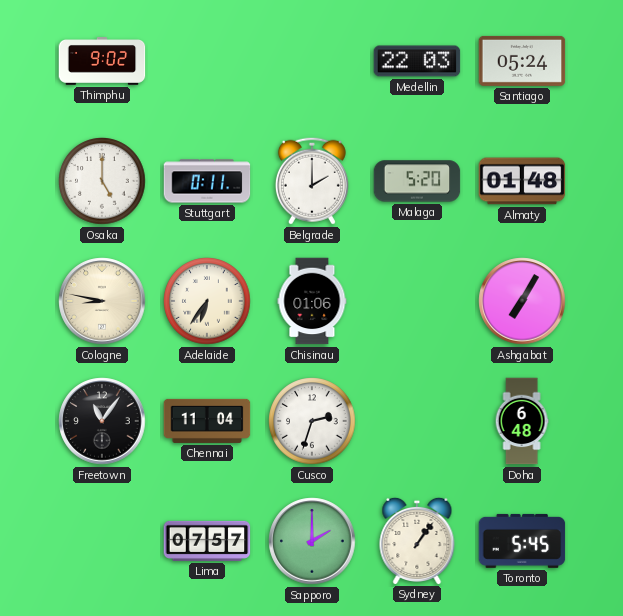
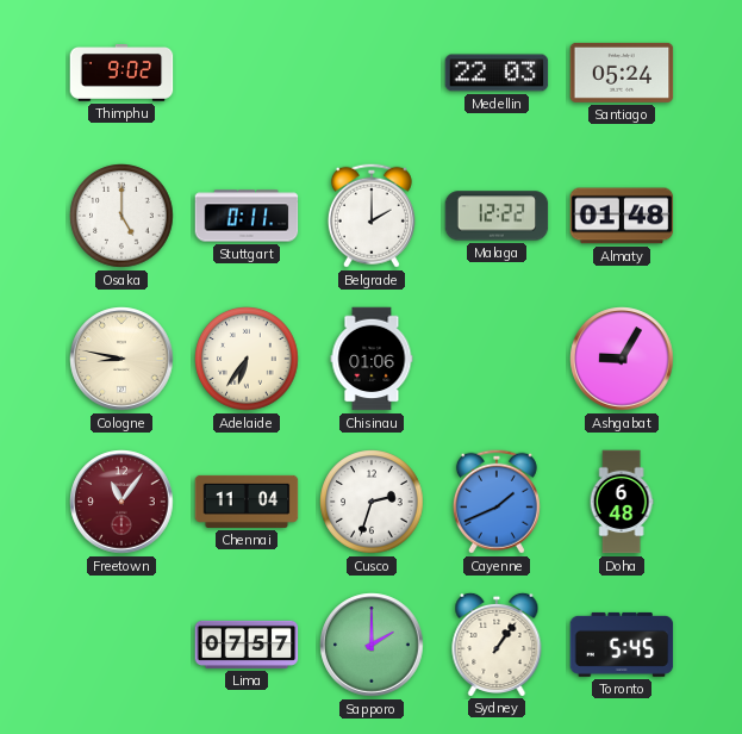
Malaga: 5:20 -> 12:22 (497, 216)
Ashgabat: 7:05 -> 9:05 (622, 359)
Freetown dial: black -> burgundy (121, 502)
Cayenne: none -> 1:41 (497, 502)
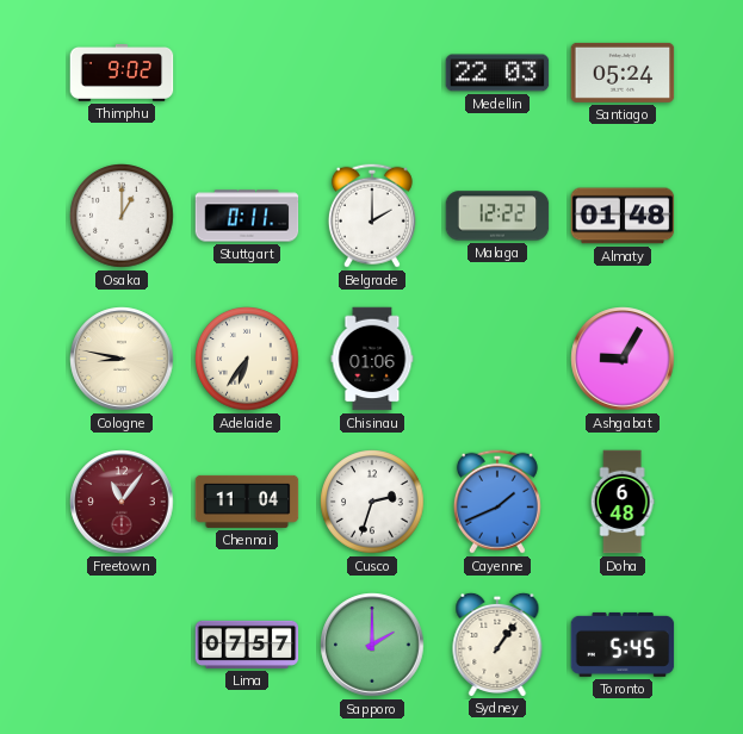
Osaka: 5:00 -> 1:00 (122, 216)
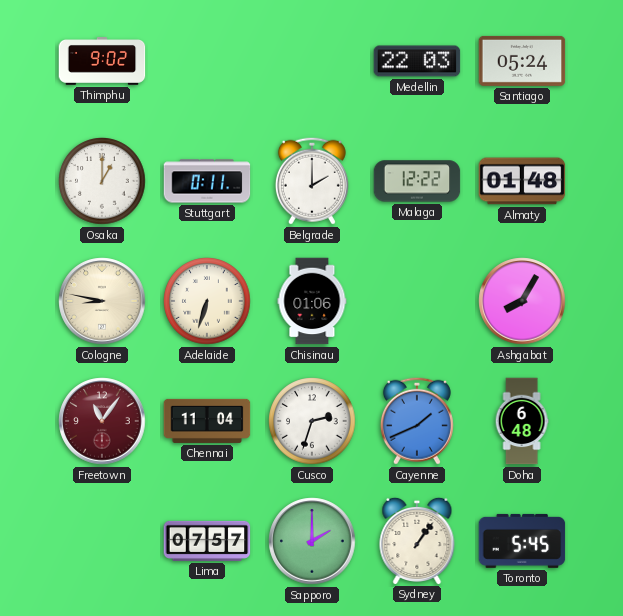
Adelaide: 6:36 -> 6:33 (207, 301)
Ashgabat: 9:05 -> 8:05 (522, 301)
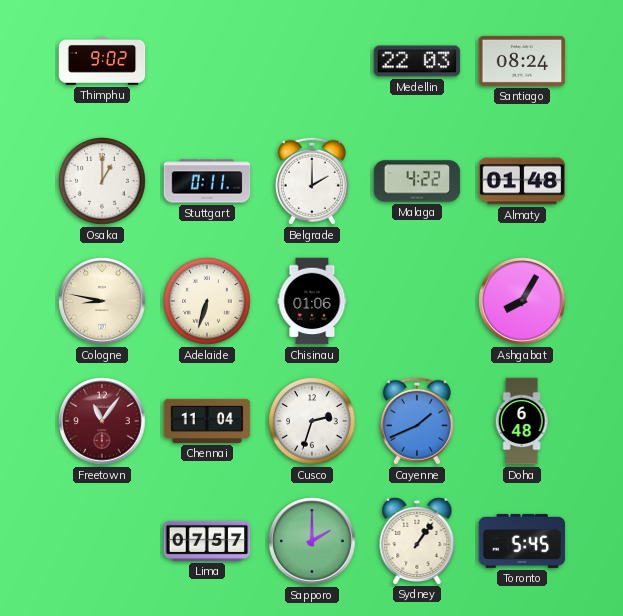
Santiago: 05:24 -> 08:24 (522, 61)
Malaga: 12:22 -> 4:22 (417, 181)
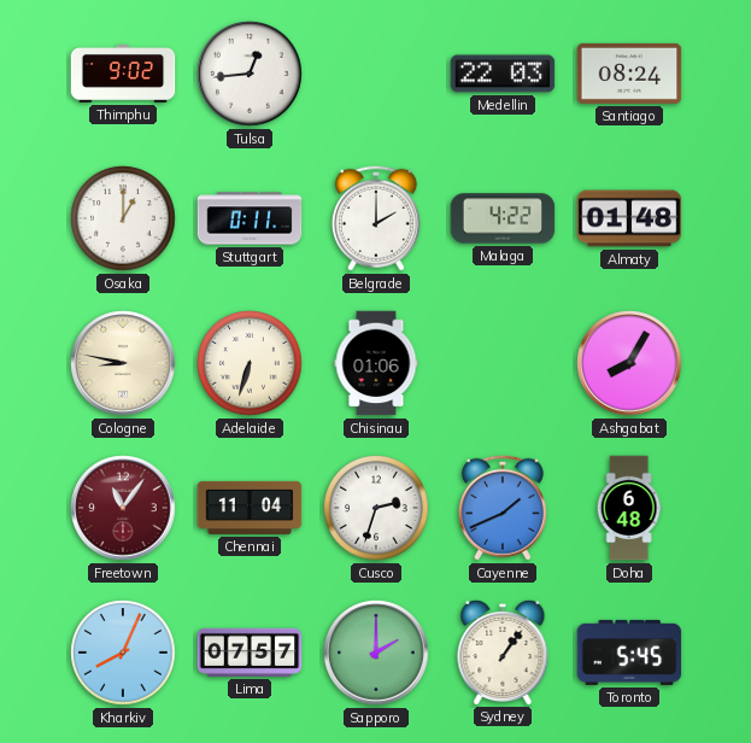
Tulsa: none -> 12:44 (250, 74)
Kharkiv: none -> 8:04 (123, 653)
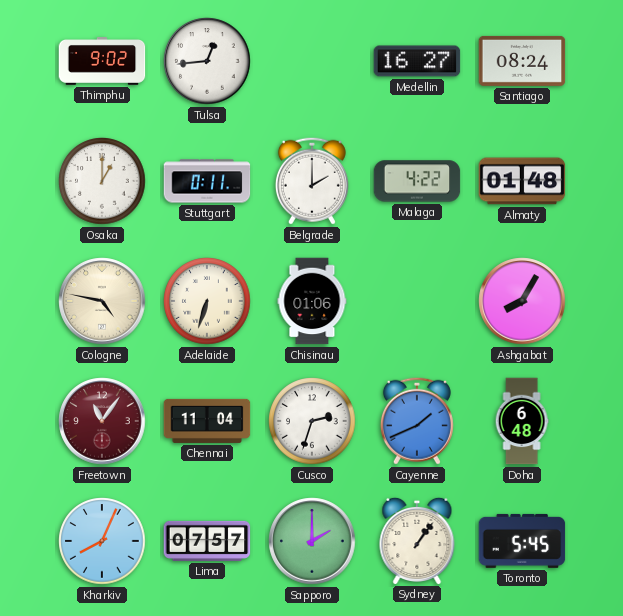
Medellin: 22:03 -> 16:27 (417, 61)
Cologne: 8:47 -> 4:47 (102, 301)
